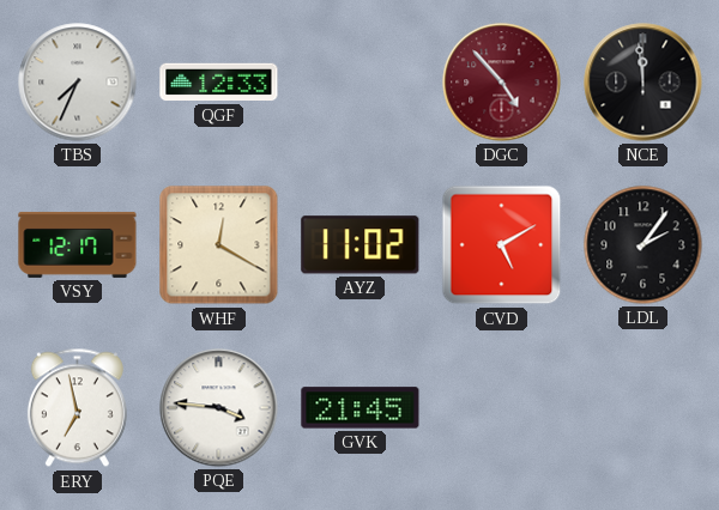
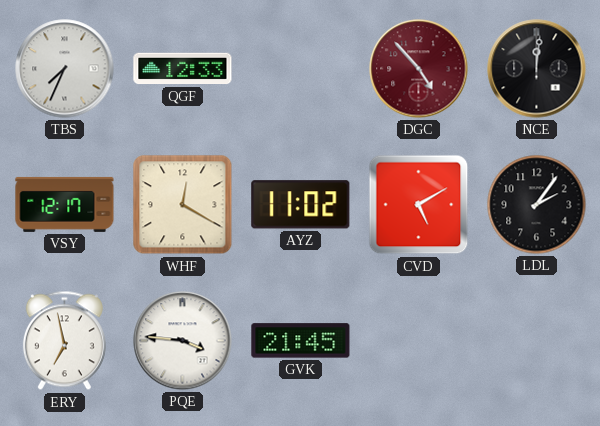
NCE: 11:59 -> 12:01 (537, 69)
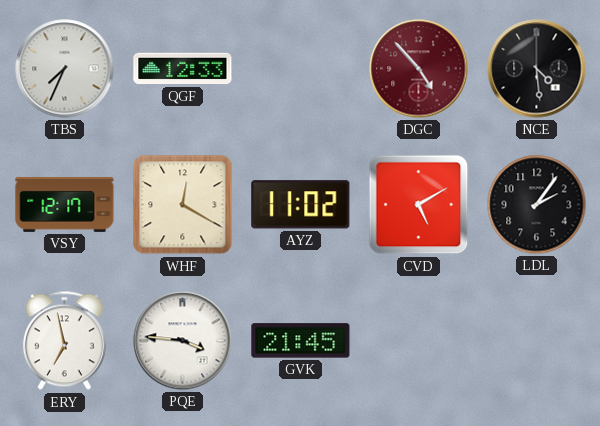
NCE: 12:01 -> 4:29 (537, 69)
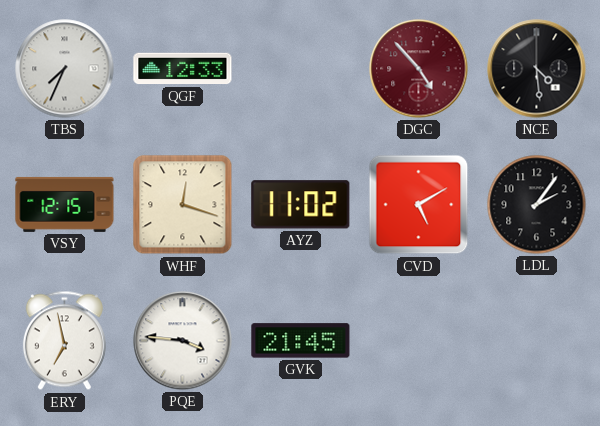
VSY: 12:17 -> 12:15 (65, 204)
WHF: 12:20 -> 12:18 (183, 205)
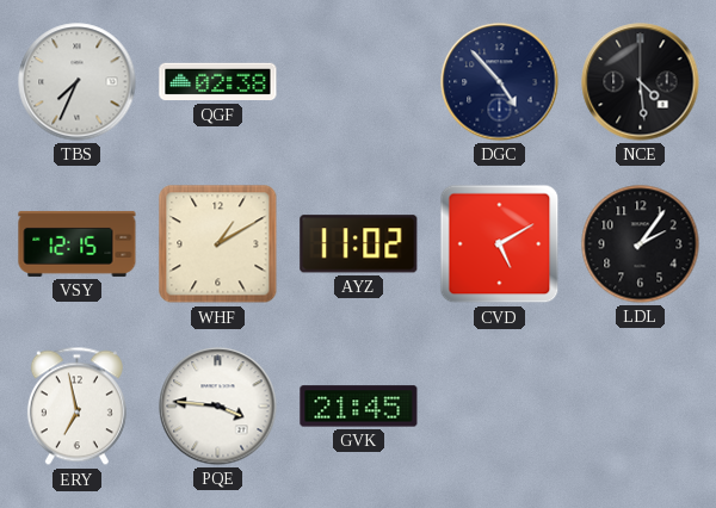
QGF: 12:33 -> 02:38 (218, 82)
DGC dial: burgundy -> navy (500, 82)
WHF: 12:18 -> 1:10 (218, 244)
